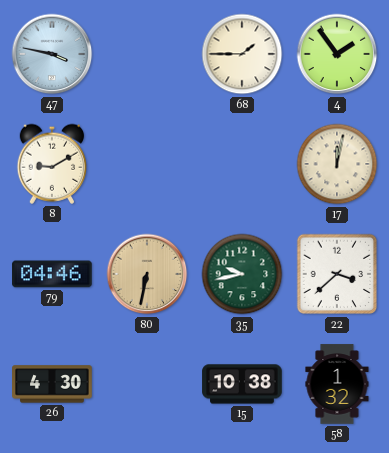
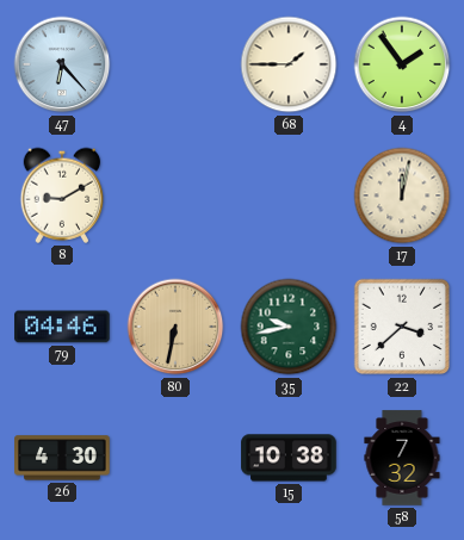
47: 3:47 -> 6:23 (62, 64)
58: 1:32 -> 7:32 (402, 458)
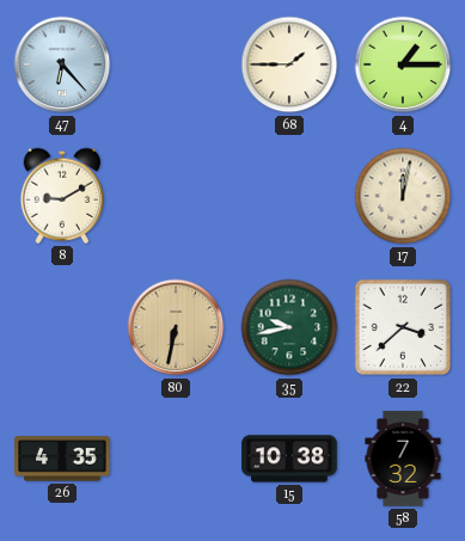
4: 1:54 -> 1:15 (403, 64)
79: 04:46 -> none (62, 327)
26: 4:30 -> 4:35 (62, 459)
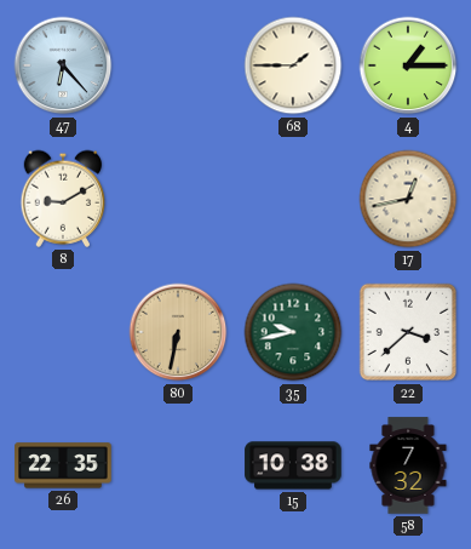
17: 12:02 -> 12:43 (408, 199)
26: 4:35 -> 22:35 (63, 465)
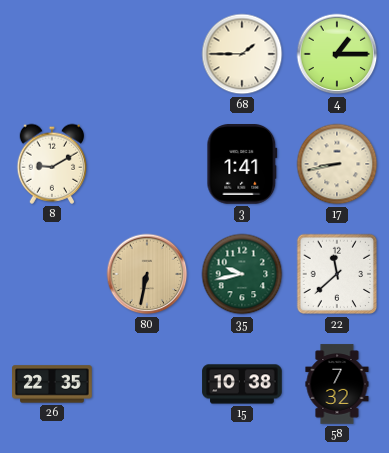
47: 6:23 -> none (63, 65)
3: none -> 1:41 (242, 164)
17: 12:43 -> 8:43 (337, 164)
22: 3:38 -> 11:38 (337, 274)
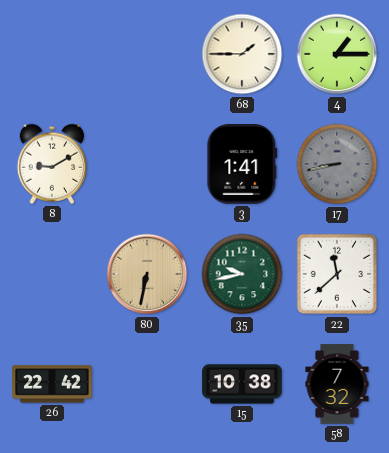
17 dial: cream -> grey (337, 164)
26: 22:35 -> 22:42 (52, 384)
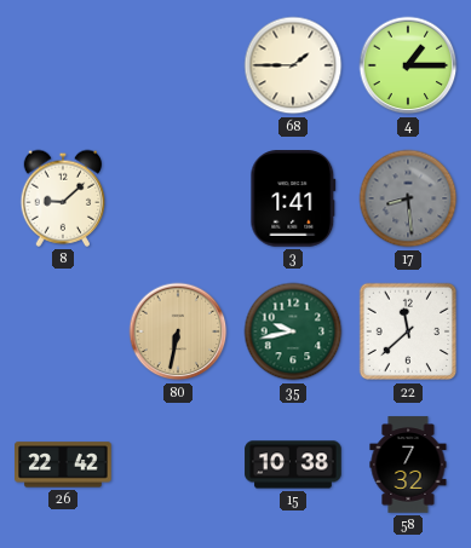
8: 9:10 -> 9:08 (63, 198)
17: 8:43 -> 8:29 (408, 198)
